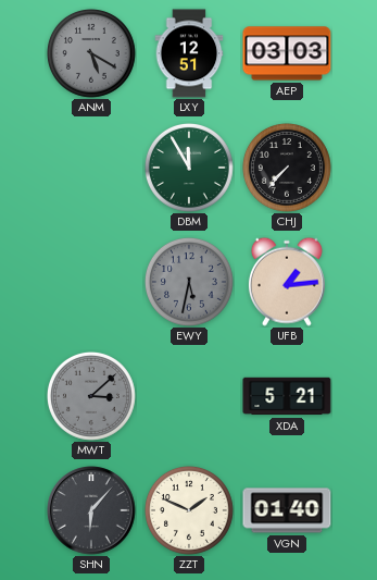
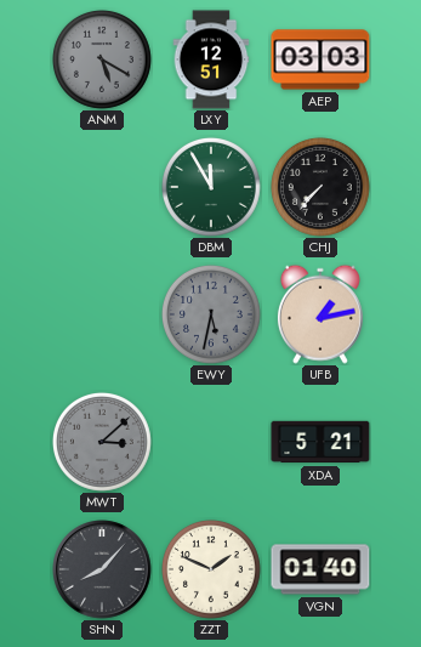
UFB: 1:14 -> 1:13 (320, 314)
SHN: 6:07 -> 8:07 (102, 569)
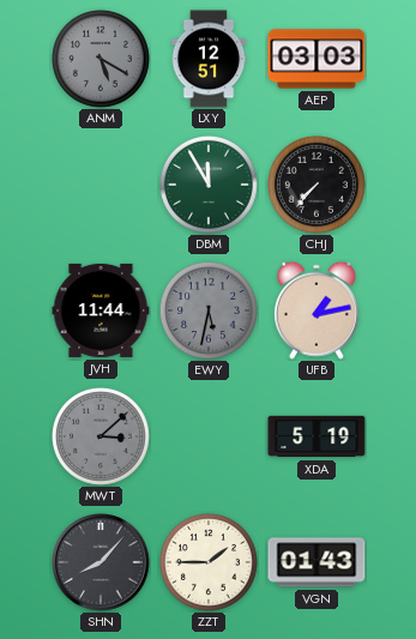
JVH: none -> 11:44 (101, 311)
XDA: 5:21 -> 5:19 (316, 436)
ZZT: 1:49 -> 1:45 (209, 562)
VGN: 01:40 -> 01:43 (316, 562)
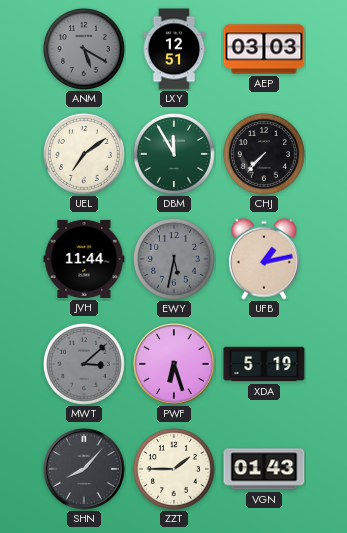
UEL: none -> 7:09 (84, 154)
PWF: none -> 6:27 (174, 364)
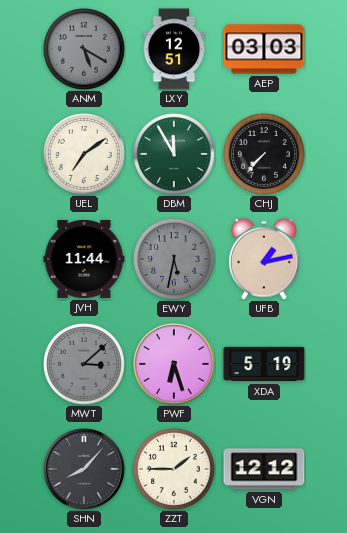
VGN: 01:43 -> 12:12 (264, 469)
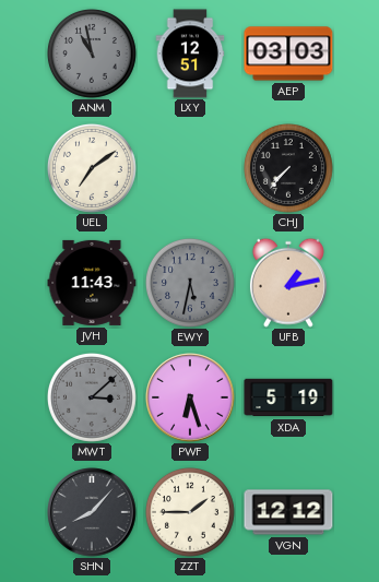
ANM: 5:20 -> 10:58 (92, 54)
DBM: 11:55 -> none (174, 154)
JVH: 11:44 -> 11:43 (92, 283)
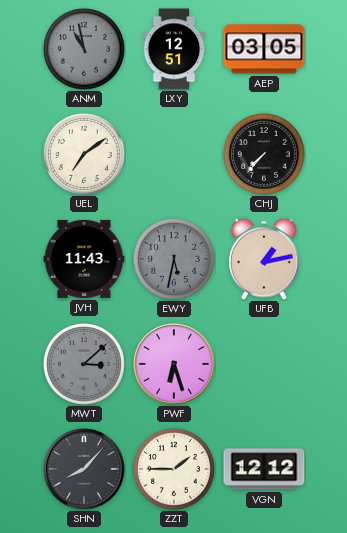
AEP: 03:03 -> 03:05 (264, 49)
XDA: 5:19 -> none (288, 397)
